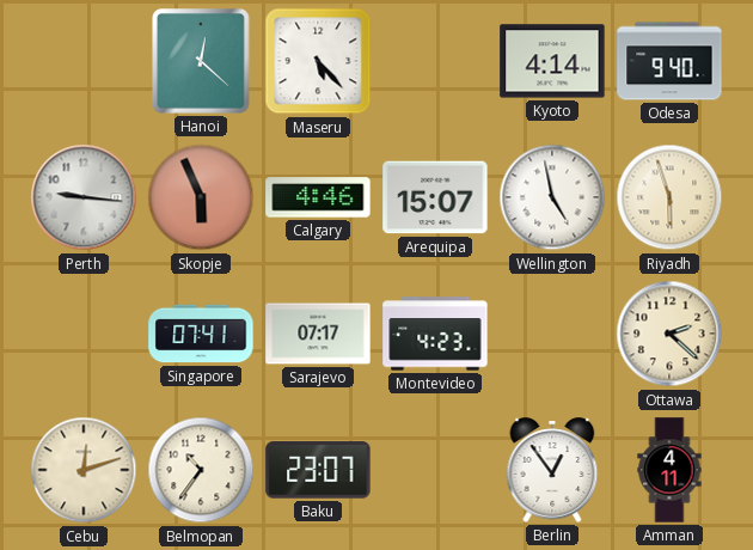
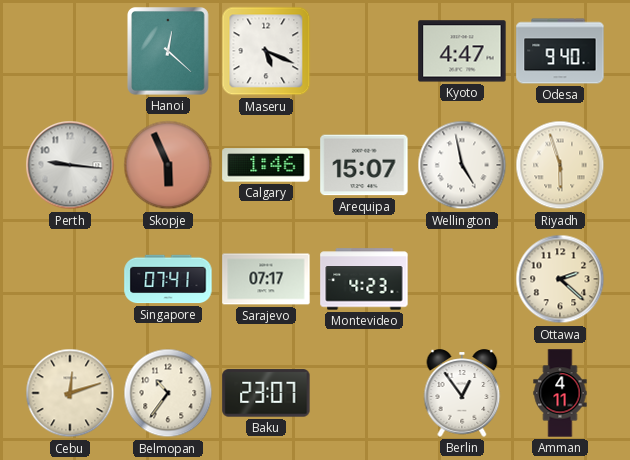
Maseru: 5:23 -> 5:19 (266, 51)
Kyoto: 4:14 -> 4:47 (462, 51)
Calgary: 4:46 -> 1:46 (266, 165)
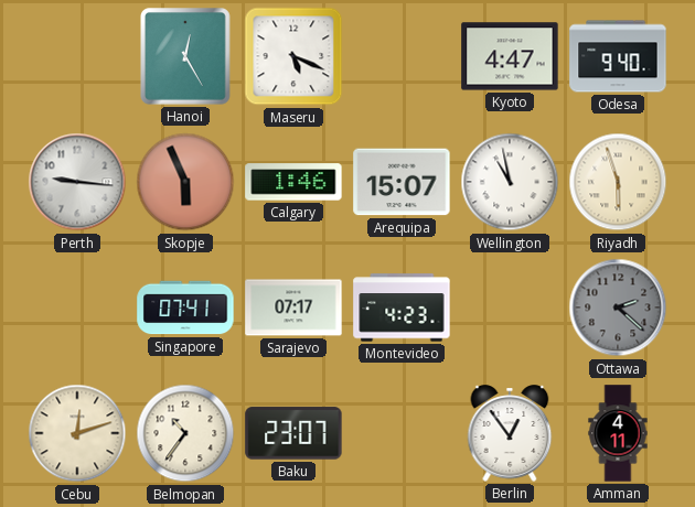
Hanoi: 12:22 -> 12:25 (185, 56)
Wellington: 4:58 -> 10:58 (510, 182)
Ottawa dial: cream -> grey (618, 308)
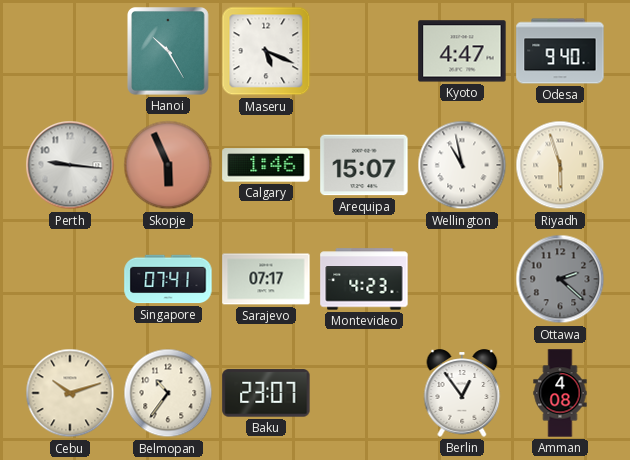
Hanoi: 12:25 -> 10:25 (168, 51)
Cebu: 12:12 -> 10:12 (70, 393)
Amman: 4:11 -> 4:08 (560, 393)
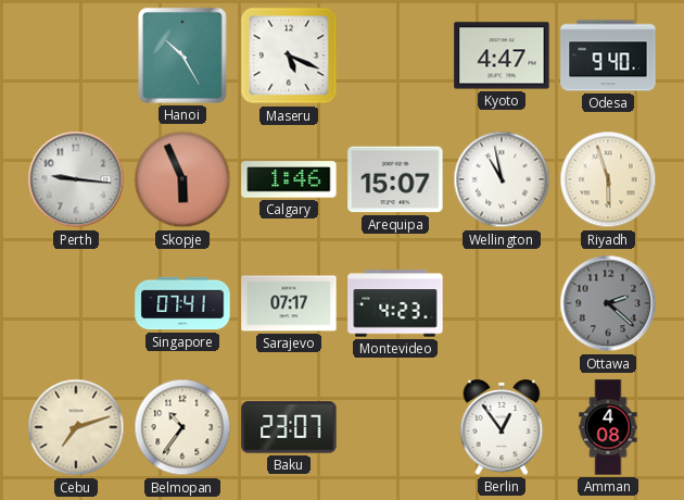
Cebu: 10:12 -> 7:12 (76, 427)
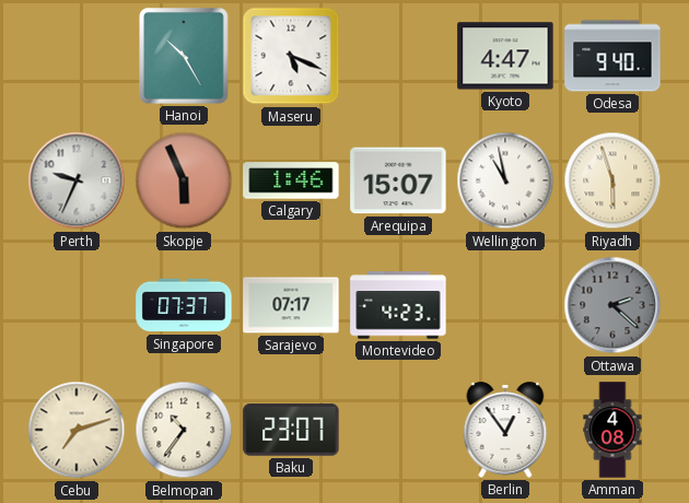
Perth: 9:16 -> 9:34 (77, 180)
Singapore: 07:41 -> 07:37 (184, 305)
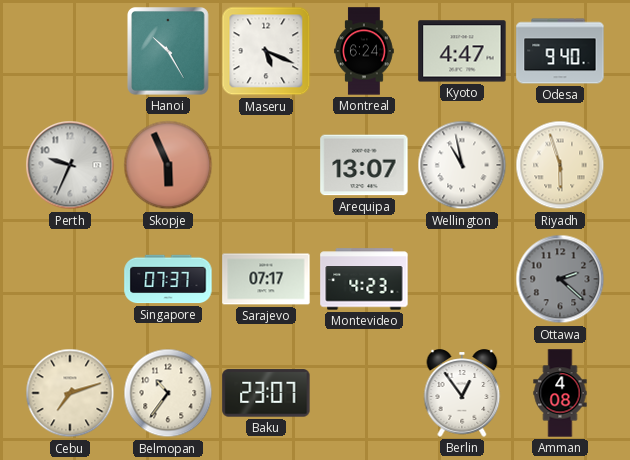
Montreal: none -> 6:24 (364, 51)
Calgary: 1:46 -> none (291, 180)
Arequipa: 15:07 -> 13:07 (364, 165)
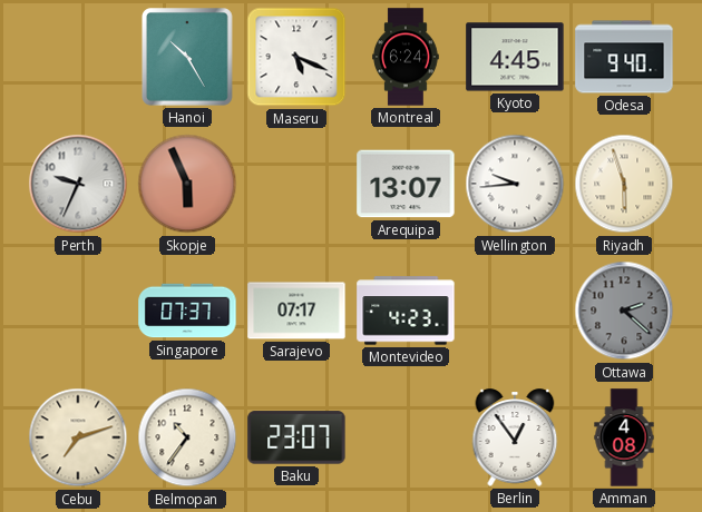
Kyoto: 4:47 -> 4:45 (515, 57)
Wellington: 10:58 -> 9:44 (515, 184)
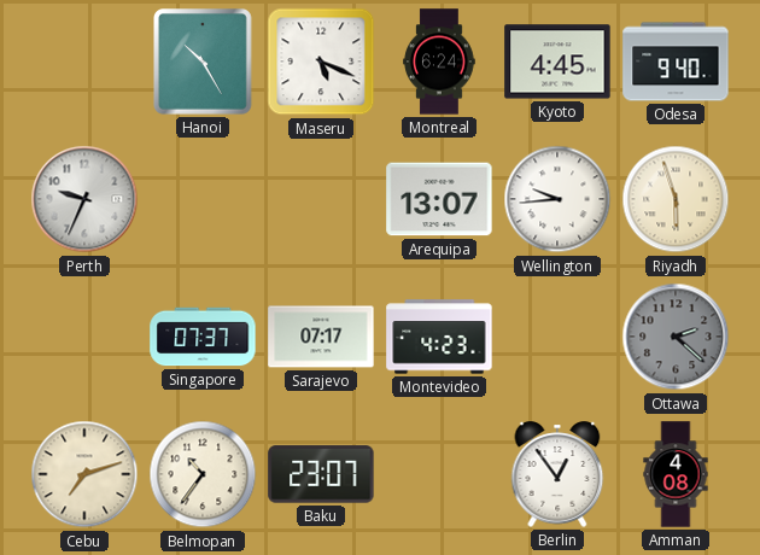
Skopje: 5:56 -> none (187, 184)
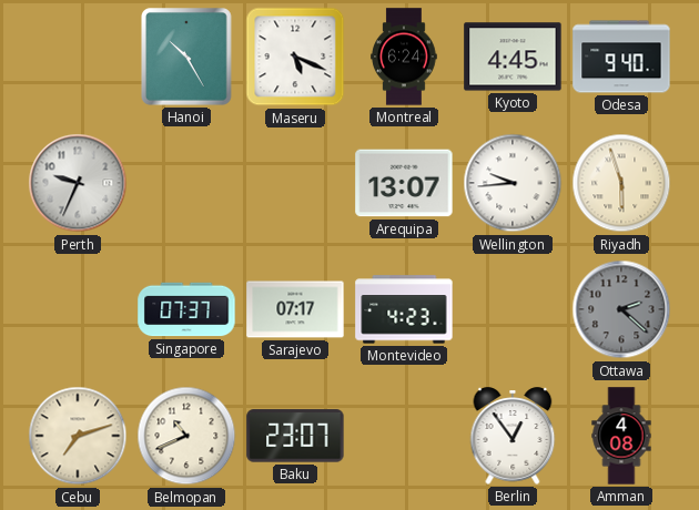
Belmopan: 10:36 -> 10:41 (186, 436)
